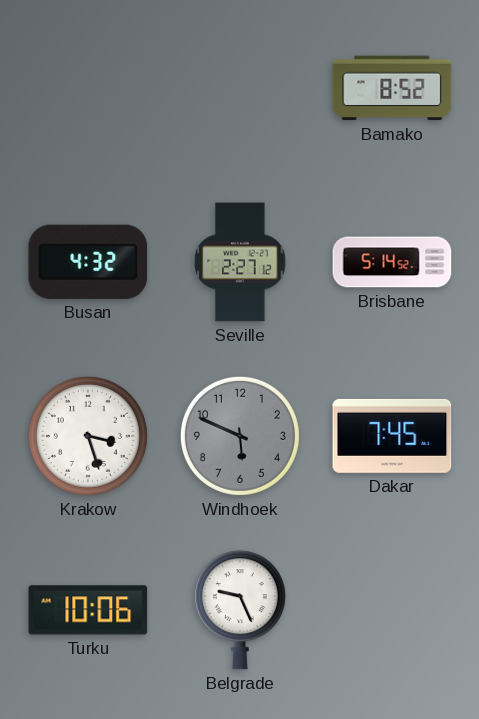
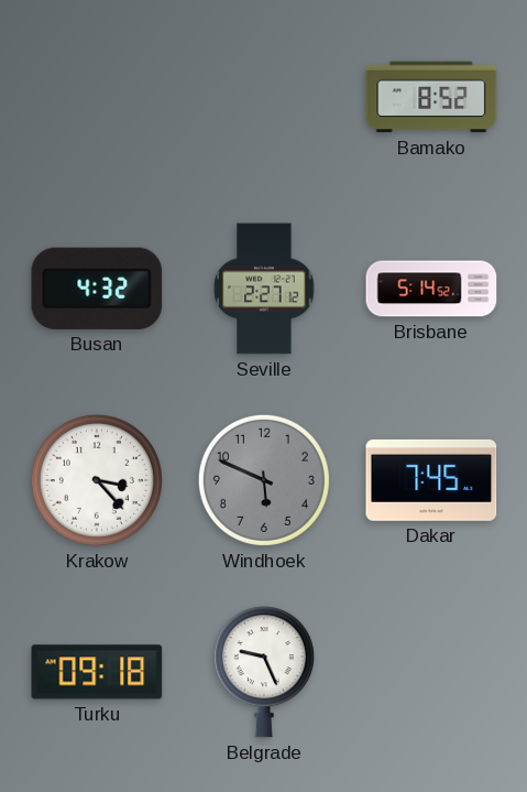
Krakow: 3:27 -> 3:23 (97, 480)
Turku: 10:06 -> 09:18 (97, 672)
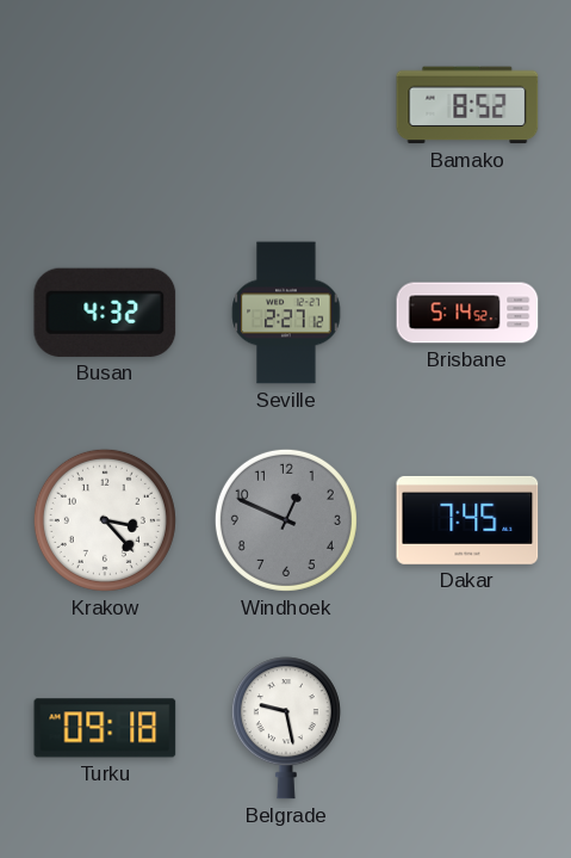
Windhoek: 5:49 -> 12:49 (286, 520)
Belgrade: 9:26 -> 9:28 (286, 728)
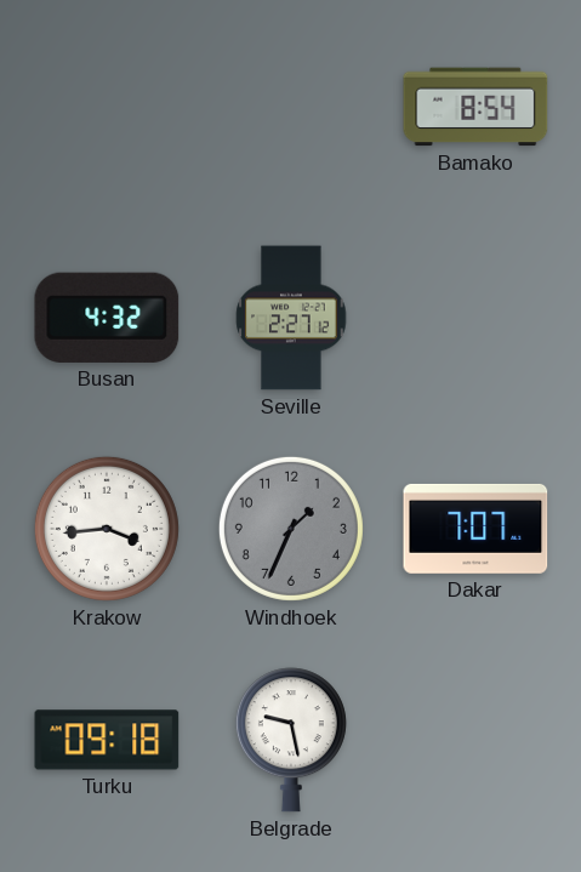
Bamako: 8:52 -> 8:54 (475, 107)
Brisbane: 5:14 -> none (467, 313)
Krakow: 3:23 -> 3:44 (107, 529)
Windhoek: 12:49 -> 1:34 (291, 529)
Dakar: 7:45 -> 7:07 (475, 529)
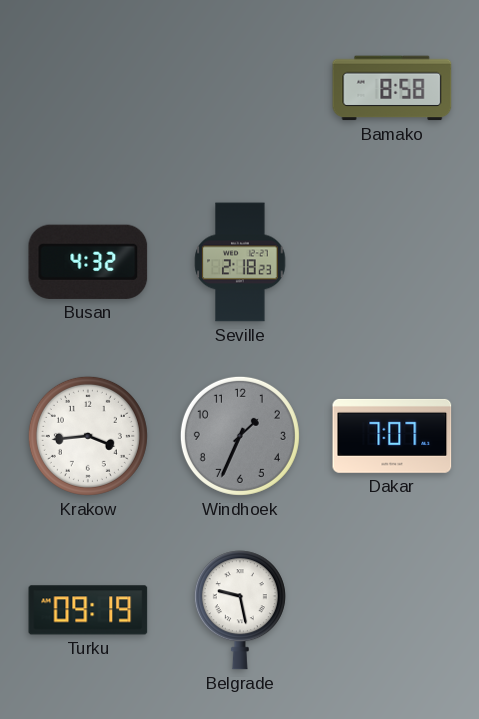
Bamako: 8:54 -> 8:58 (392, 88)
Seville: 2:27 -> 2:18 (240, 262)
Turku: 09:18 -> 09:19 (88, 610)
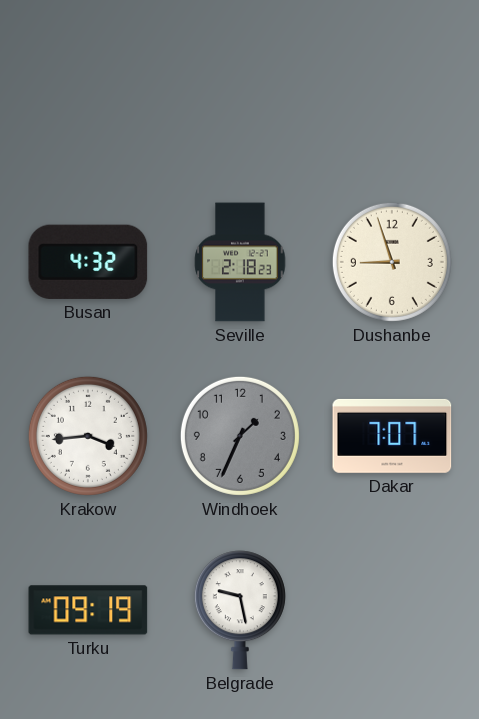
Bamako: 8:58 -> none (392, 88)
Dushanbe: none -> 8:57 (392, 262)
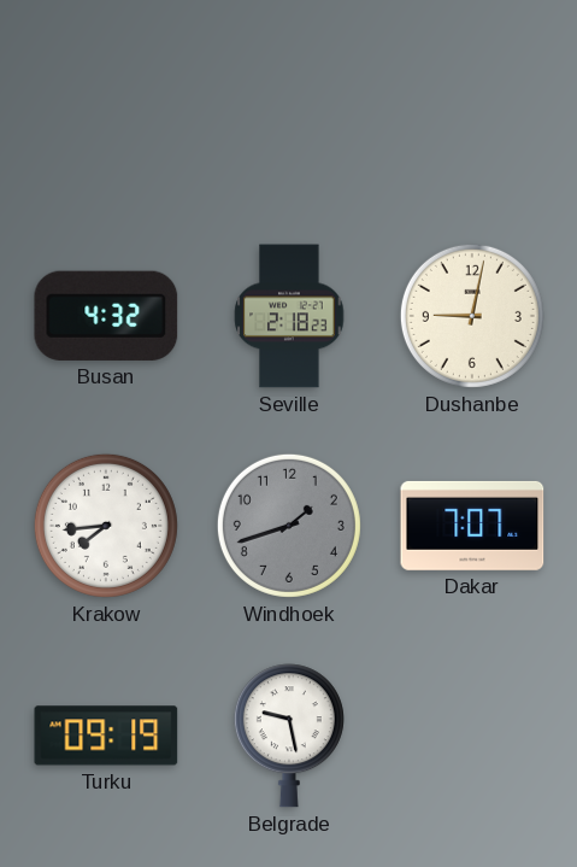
Dushanbe: 8:57 -> 9:02 (472, 316)
Krakow: 3:44 -> 7:44 (106, 526)
Windhoek: 1:34 -> 1:42 (289, 526)
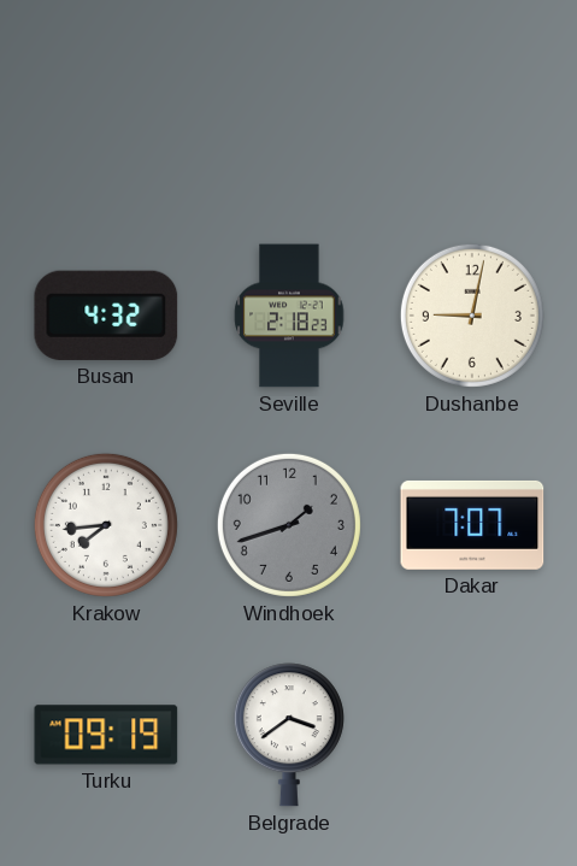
Belgrade: 9:28 -> 3:39 (289, 735)
